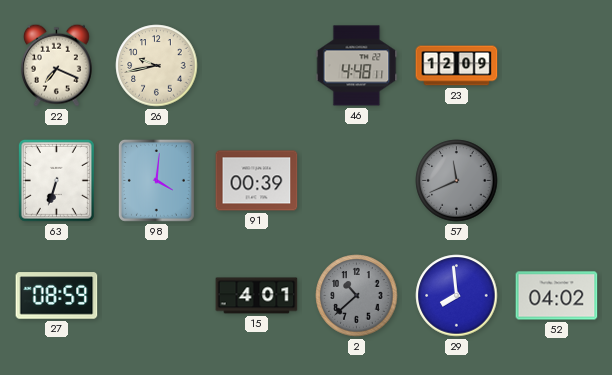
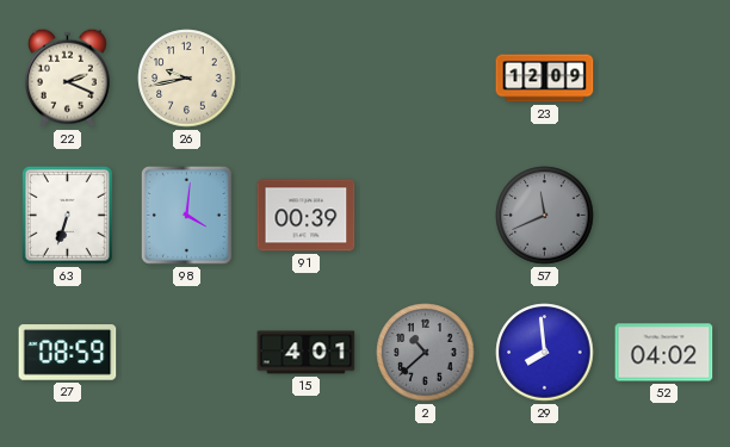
22: 7:19 -> 2:19 (67, 77)
46: 4:48 -> none (357, 66)
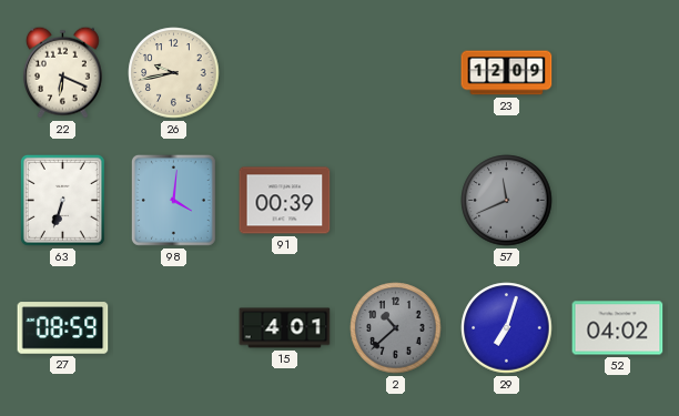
22: 2:19 -> 6:19 (62, 72)
29: 7:59 -> 7:03 (507, 328)
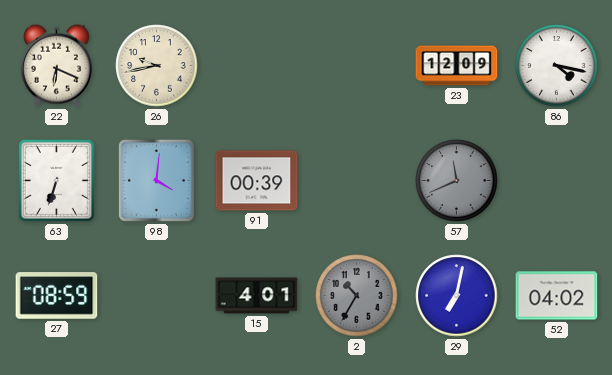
86: none -> 4:17 (557, 66)
2: 10:38 -> 10:35 (357, 296)
29: 7:03 -> 7:02 (457, 296)
